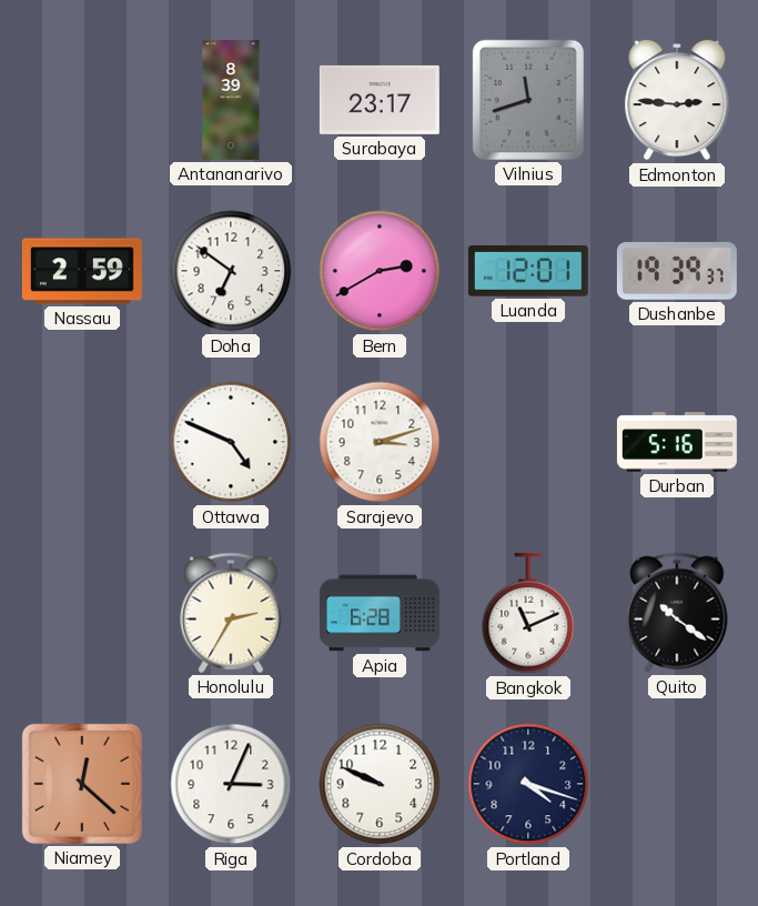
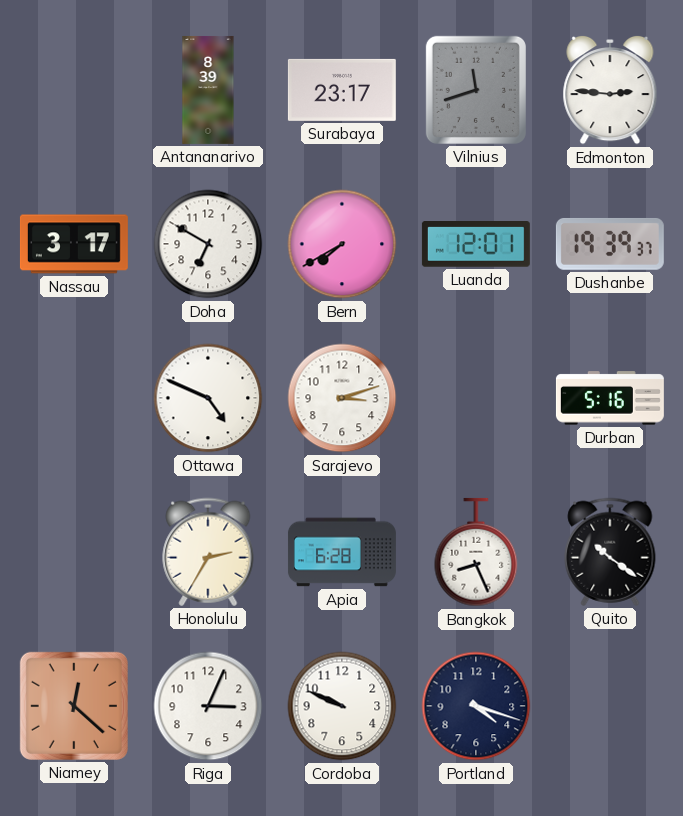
Nassau: 2:59 -> 3:17 (74, 244)
Doha: 6:51 -> 6:50 (208, 244)
Bern: 2:40 -> 7:40 (342, 244)
Bangkok: 11:11 -> 8:26 (476, 552)
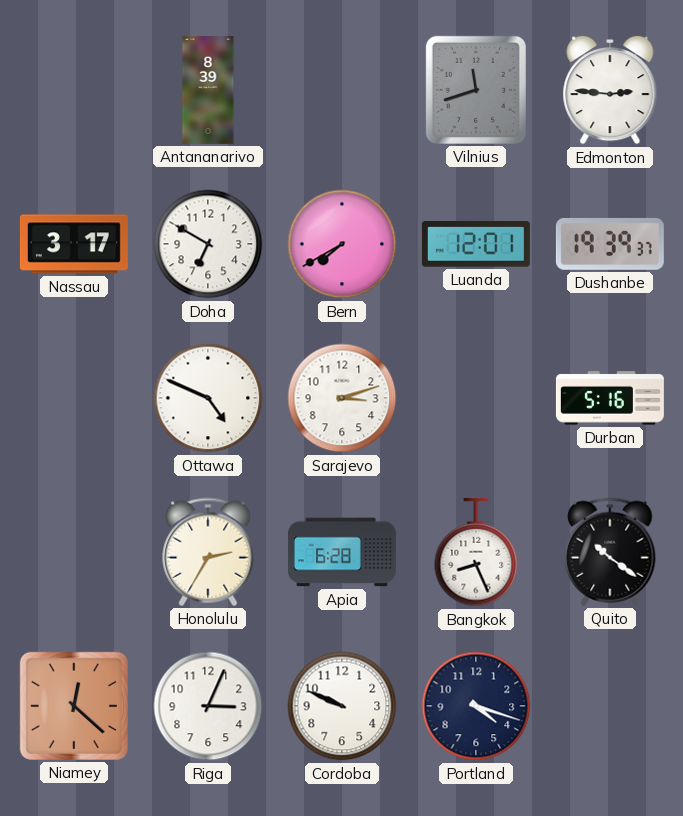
Surabaya: 23:17 -> none (342, 90)
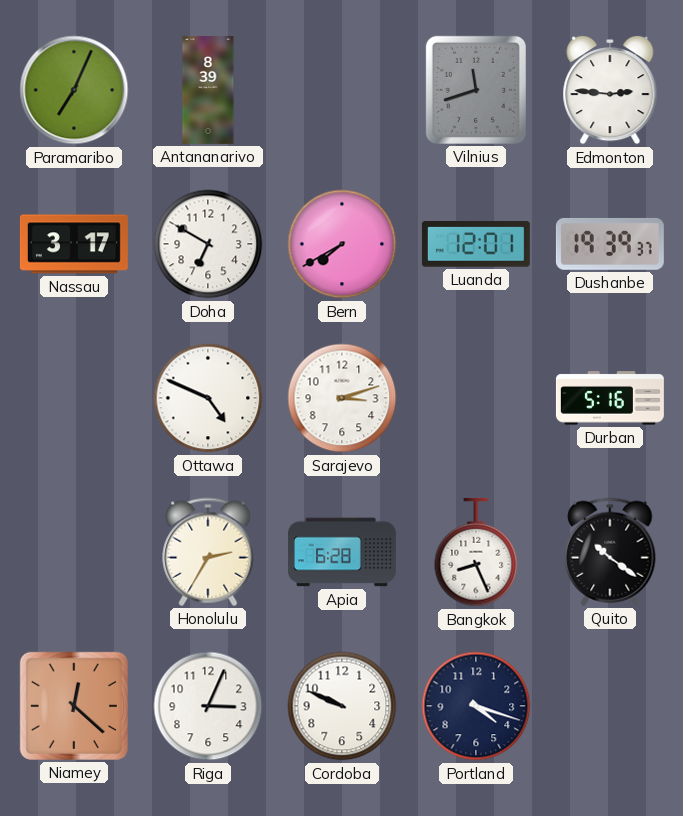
Paramaribo: none -> 7:04 (74, 90)
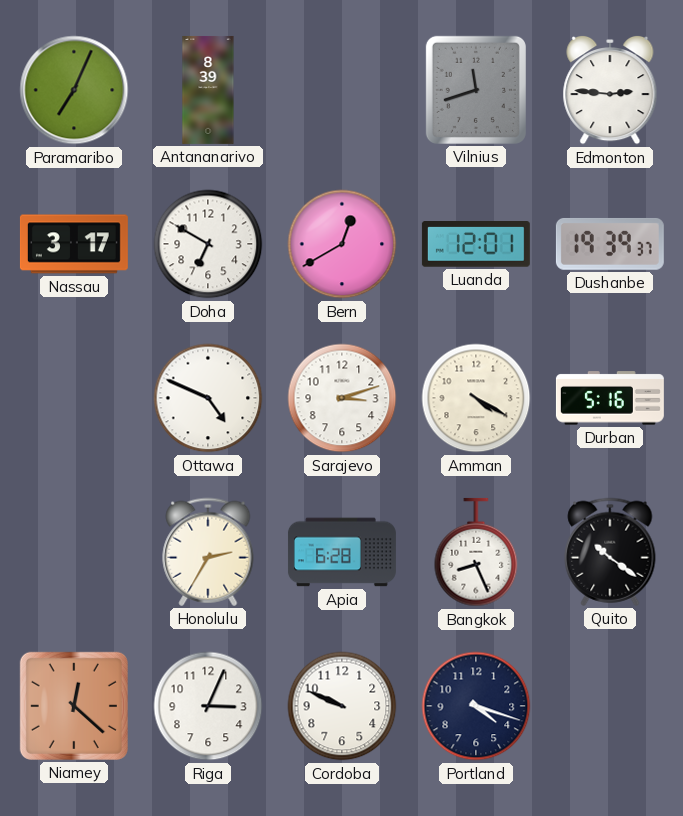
Bern: 7:40 -> 12:40 (342, 244)
Amman: none -> 4:20 (476, 398)
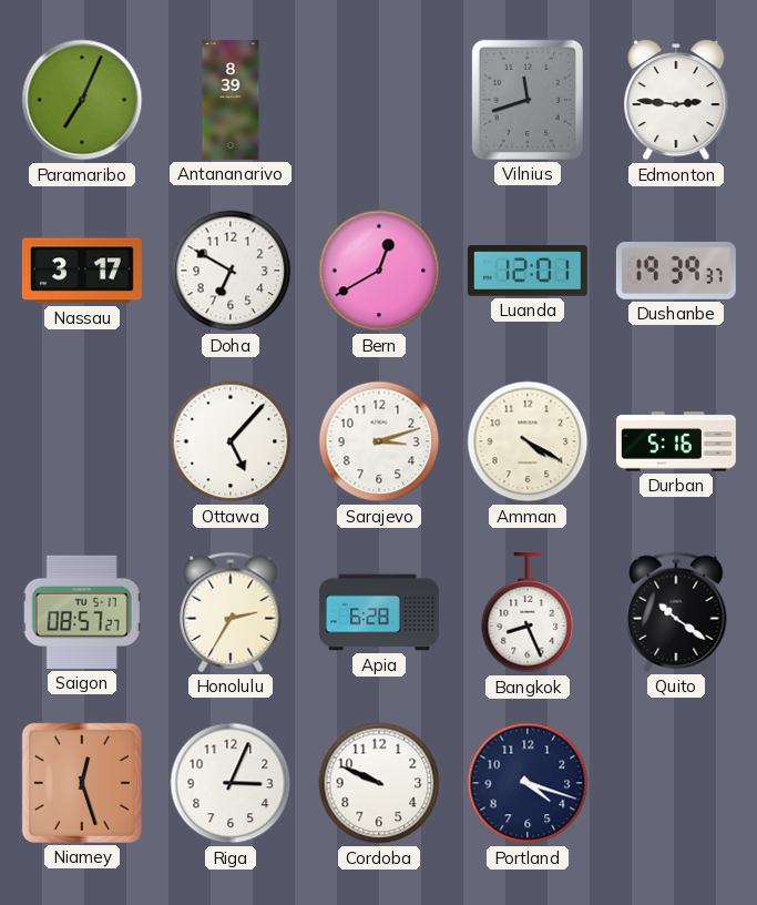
Ottawa: 4:49 -> 5:07 (231, 441)
Saigon: none -> 08:57 (82, 612)
Niamey: 12:22 -> 12:27 (82, 783)
